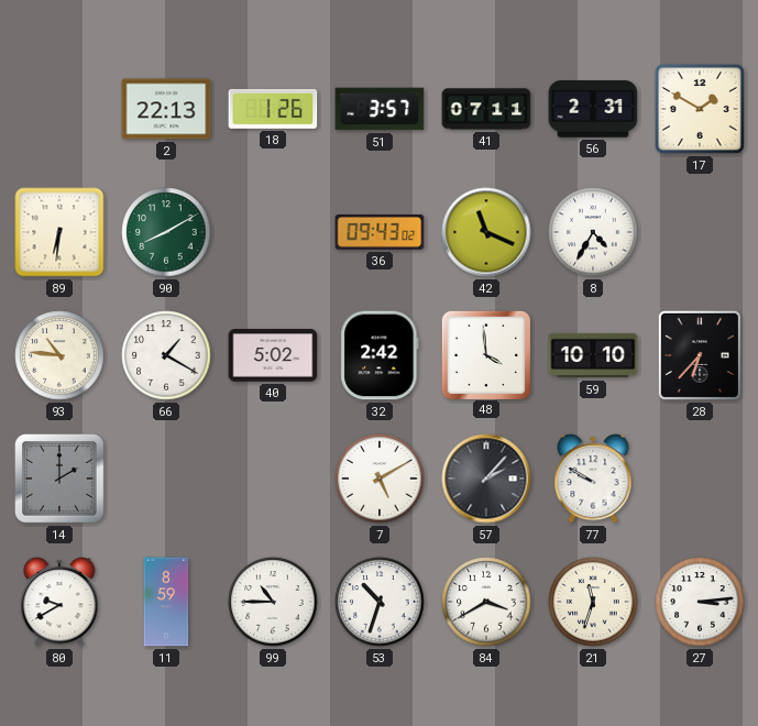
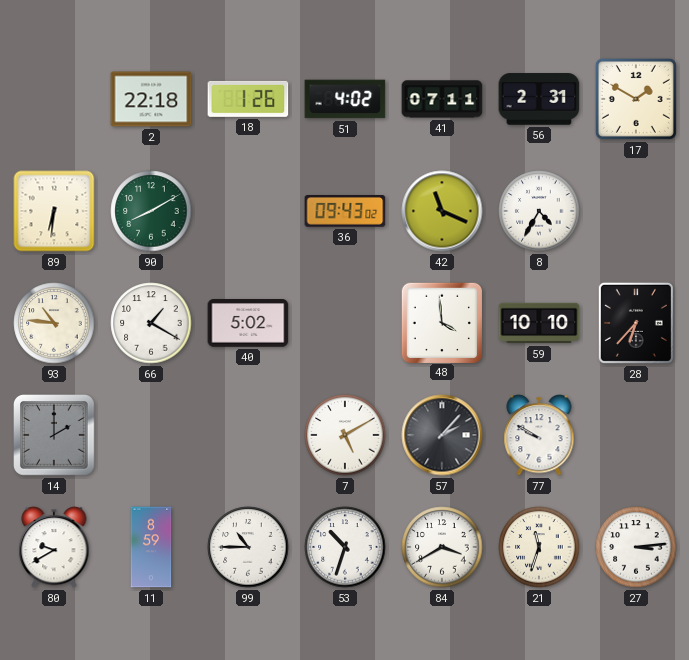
2: 22:13 -> 22:18 (151, 99)
51: 3:57 -> 4:02 (345, 99)
32: 2:42 -> none (380, 355)
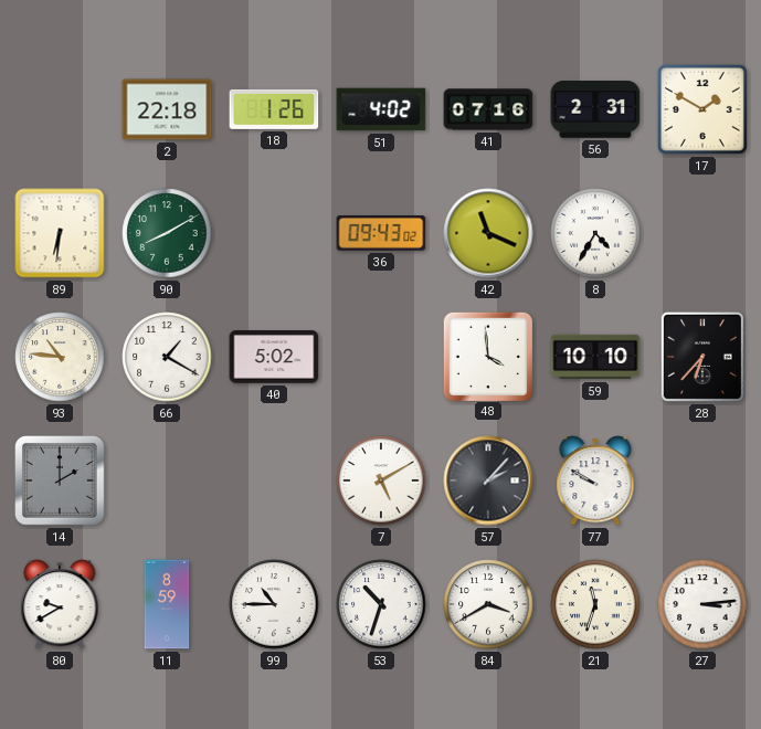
41: 07:11 -> 07:16 (488, 109)
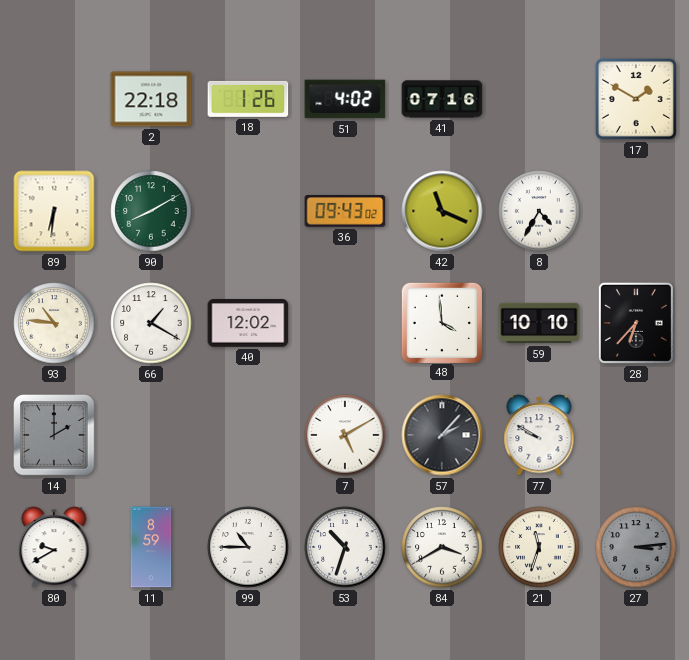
56: 2:31 -> none (595, 109)
40: 5:02 -> 12:02 (248, 323)
27 dial: white -> grey (636, 547)
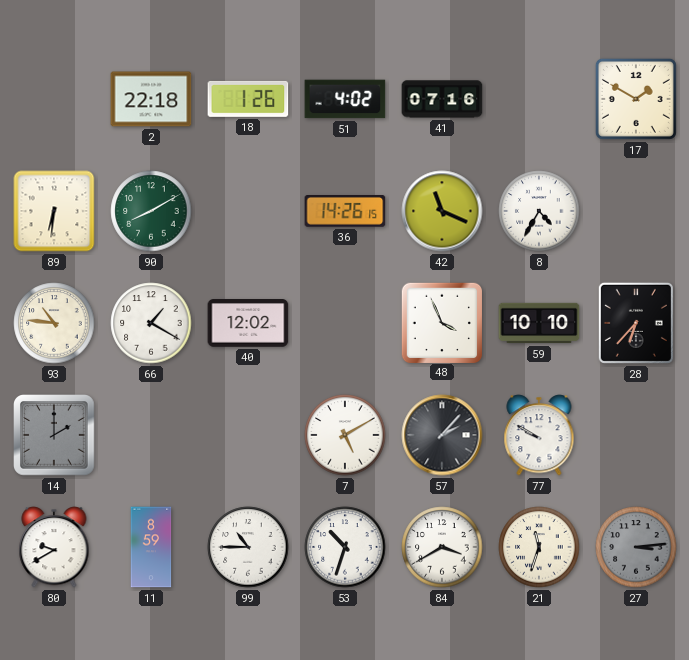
36: 09:43 -> 14:26 (345, 212)
48: 3:59 -> 3:56 (441, 322)
